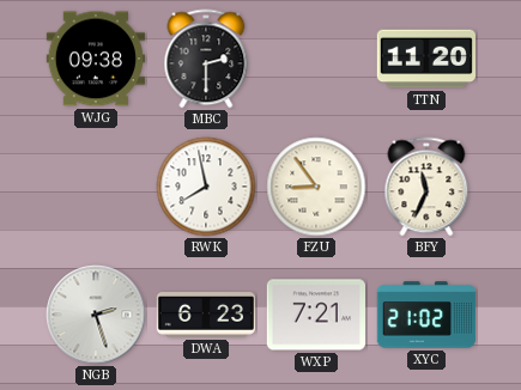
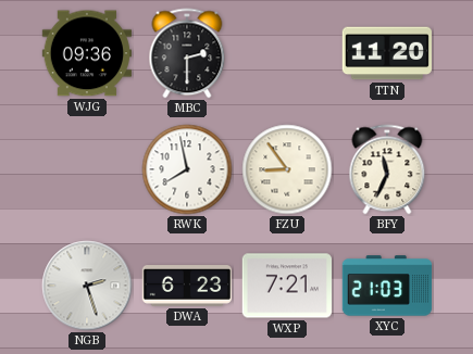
WJG: 09:38 -> 09:36 (86, 53)
XYC: 21:02 -> 21:03 (387, 286)
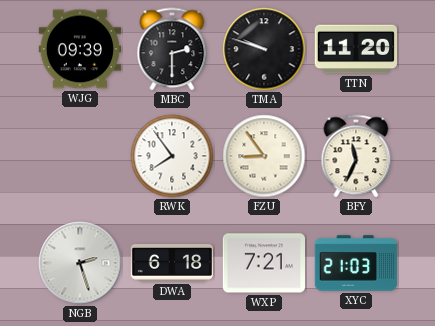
WJG: 09:36 -> 09:39 (79, 49)
TMA: none -> 9:48 (264, 49)
RWK: 7:58 -> 7:54 (172, 156)
DWA: 6:23 -> 6:18 (171, 264)
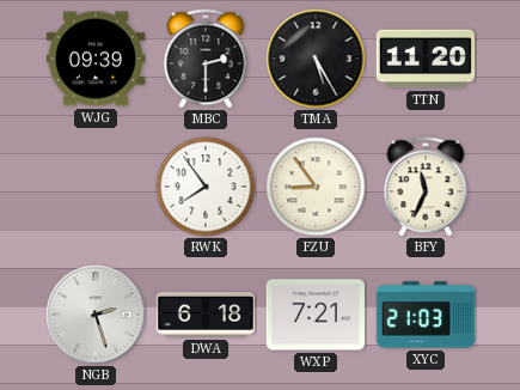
TMA: 9:48 -> 5:25 (316, 59)
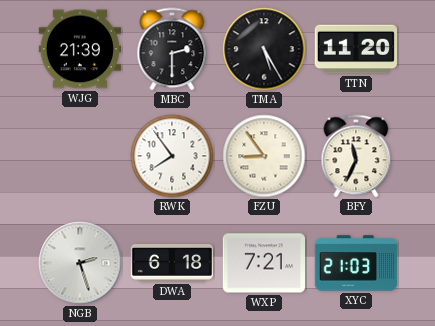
WJG: 09:39 -> 21:39 (79, 49)
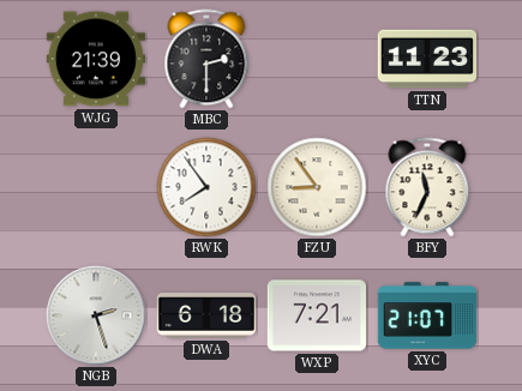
TMA: 5:25 -> none (264, 49)
TTN: 11:20 -> 11:23 (426, 59)
XYC: 21:03 -> 21:07 (427, 315)
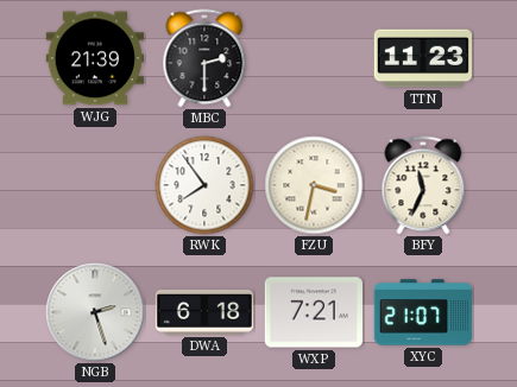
FZU: 8:54 -> 3:32 (314, 185)
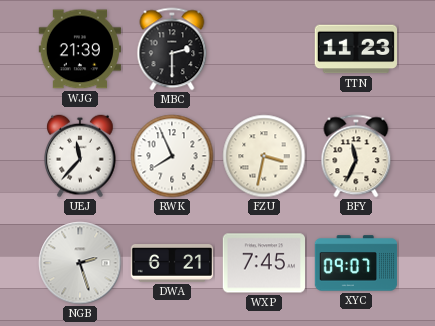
UEJ: none -> 11:37 (80, 156)
RWK: 7:54 -> 7:56 (172, 156)
DWA: 6:18 -> 6:21 (171, 264)
WXP: 7:21 -> 7:45 (263, 263)
XYC: 21:07 -> 09:07 (356, 263)
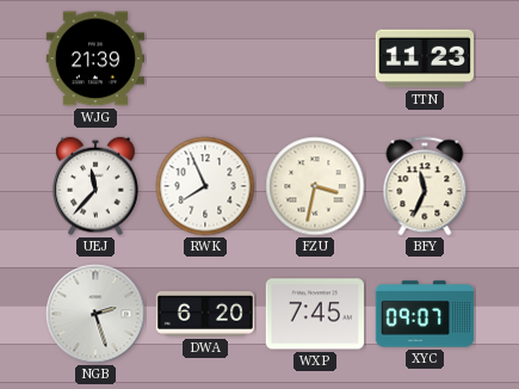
MBC: 2:30 -> none (172, 49)
DWA: 6:21 -> 6:20 (204, 315)
